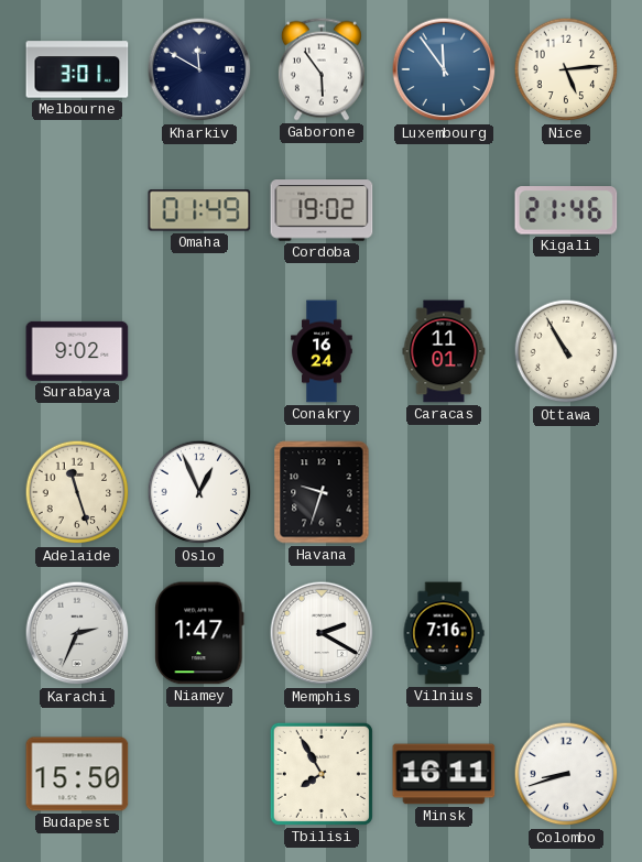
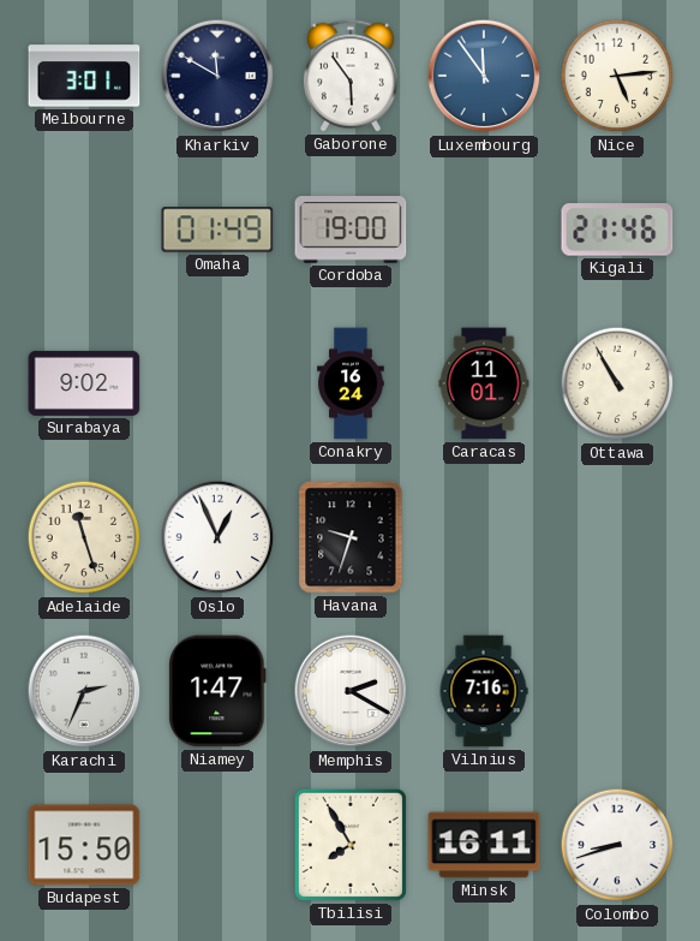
Cordoba: 19:02 -> 19:00 (351, 230)
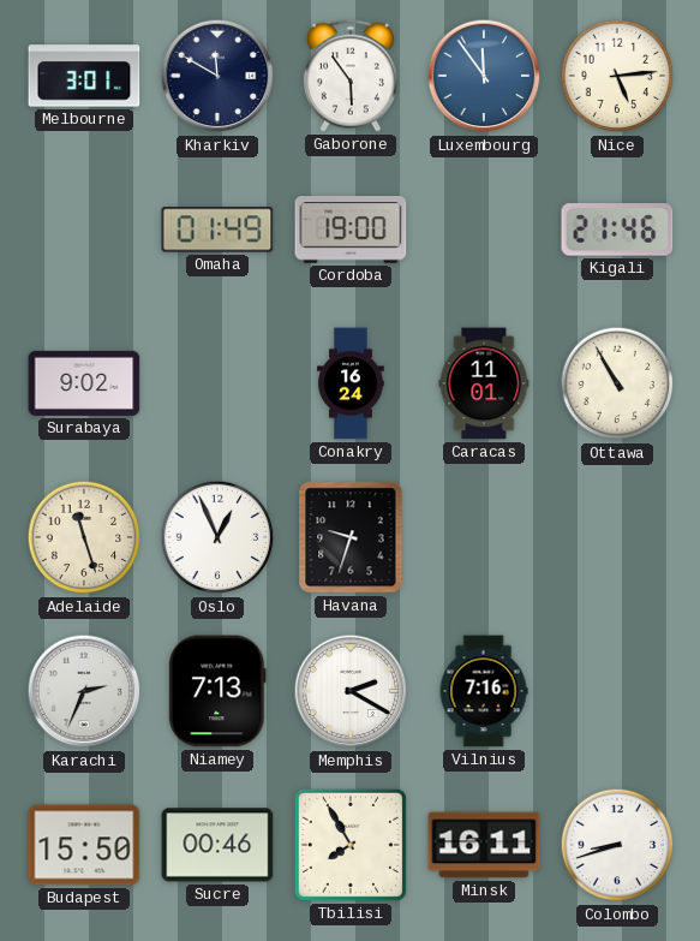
Niamey: 1:47 -> 7:13 (217, 691)
Sucre: none -> 00:46 (217, 845)
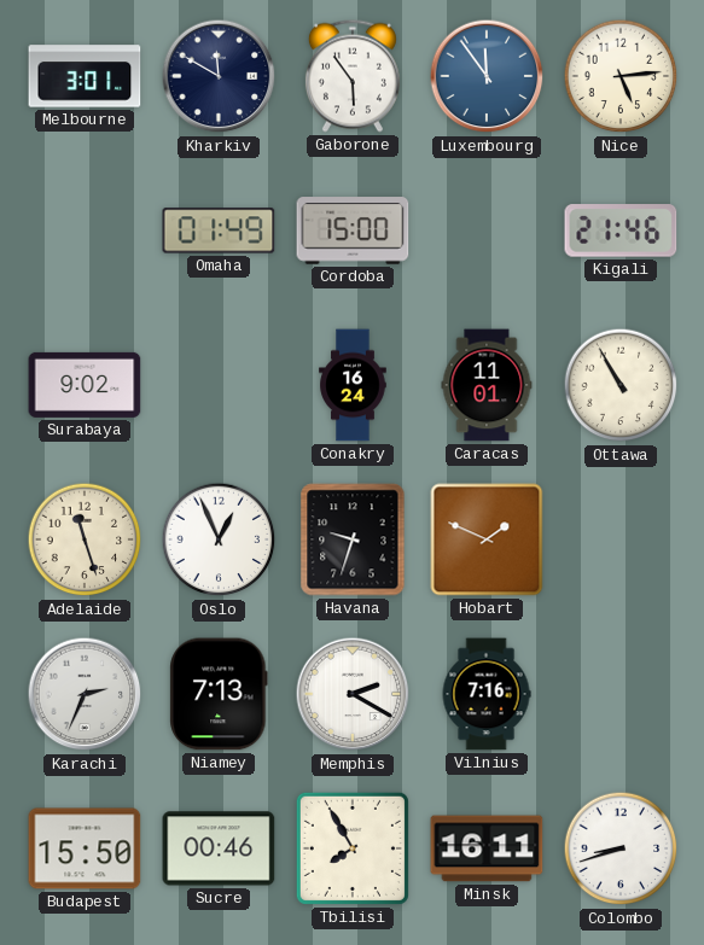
Cordoba: 19:00 -> 15:00 (353, 231)
Hobart: none -> 1:49 (487, 539)
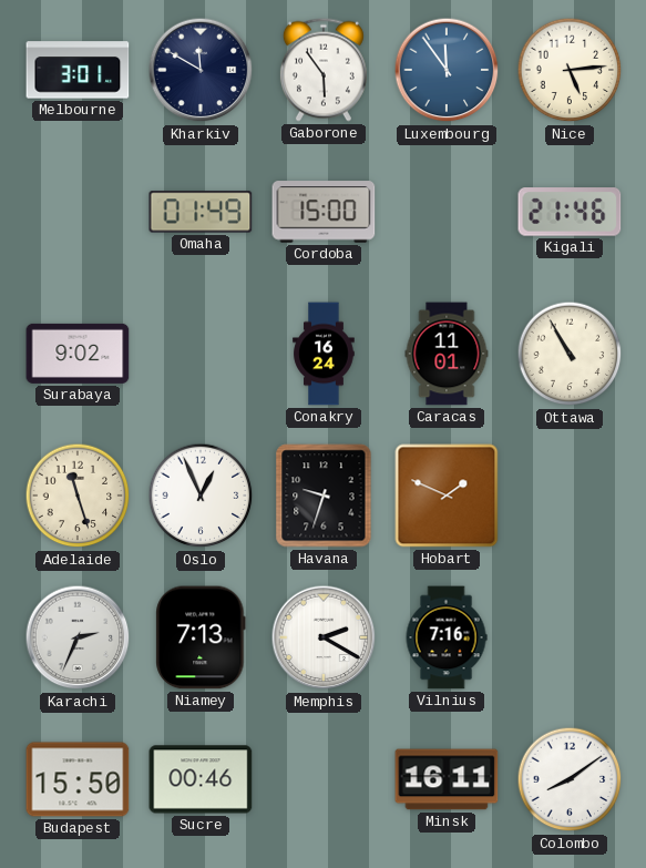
Tbilisi: 7:55 -> none (353, 848)
Colombo: 8:42 -> 8:09 (570, 779)
